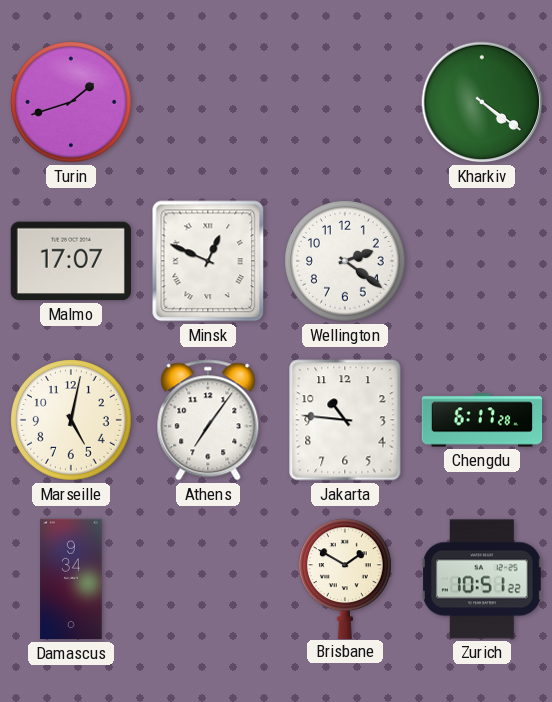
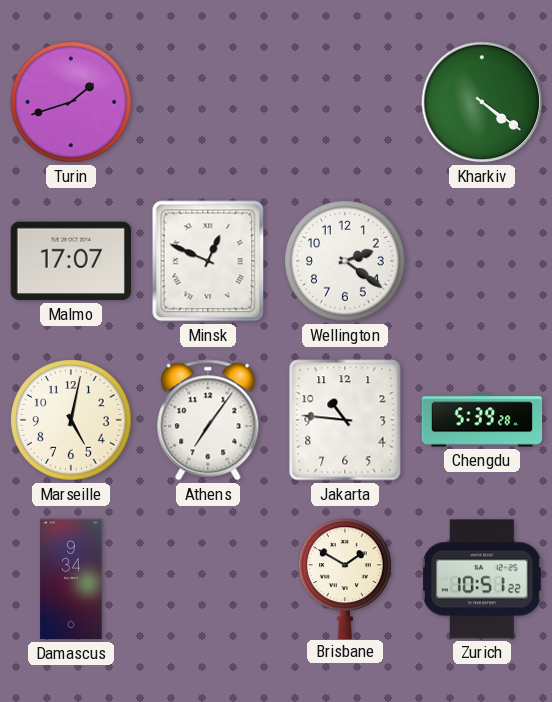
Chengdu: 6:17 -> 5:39 (482, 420)
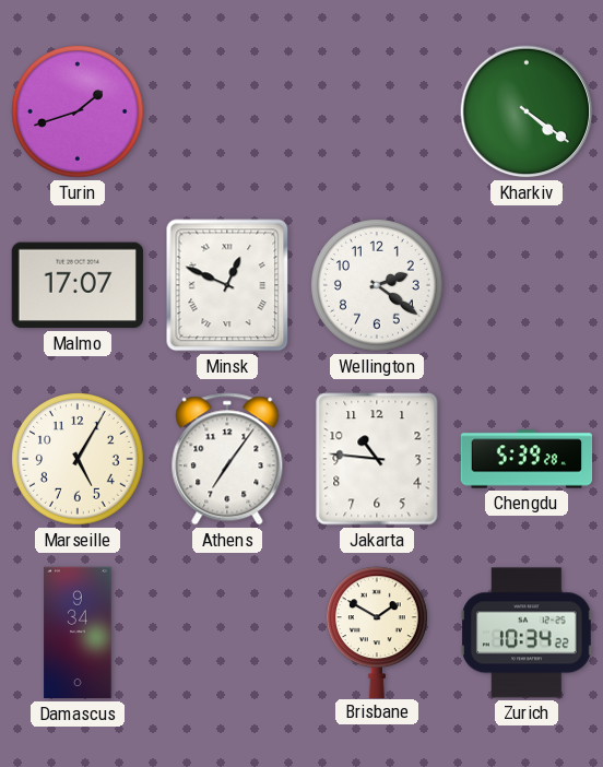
Marseille: 5:02 -> 5:05 (79, 460)
Zurich: 10:51 -> 10:34 (527, 633)
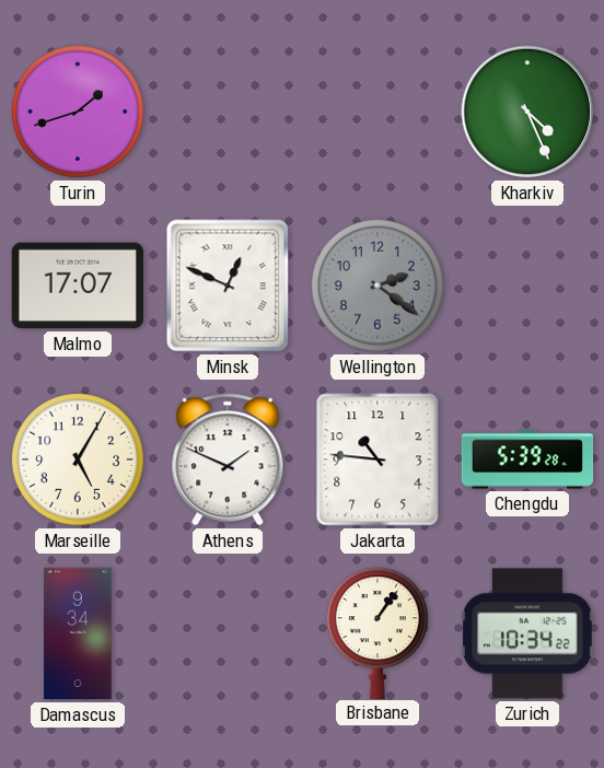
Kharkiv: 4:21 -> 4:26 (527, 112)
Wellington dial: white -> grey (379, 287)
Athens: 7:06 -> 1:49 (228, 459)
Brisbane: 1:50 -> 1:06 (377, 632)
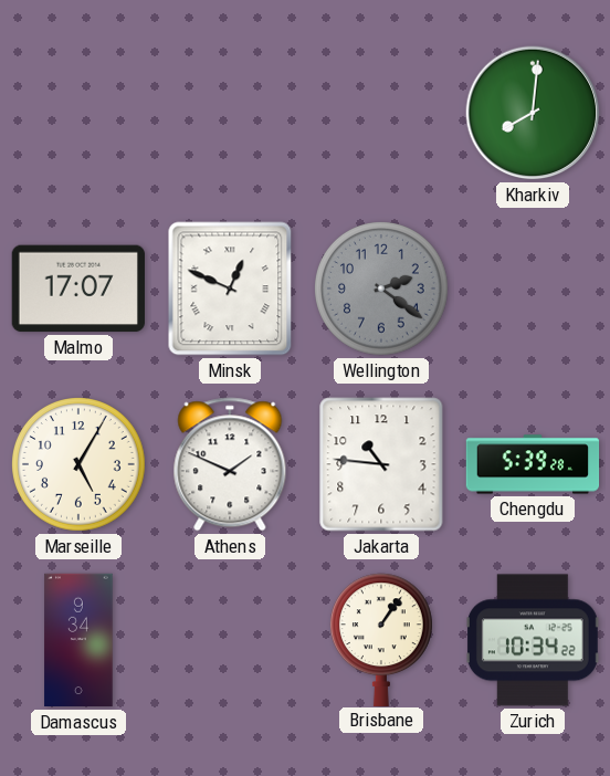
Turin: 1:42 -> none (79, 113)
Kharkiv: 4:26 -> 8:01 (533, 113)
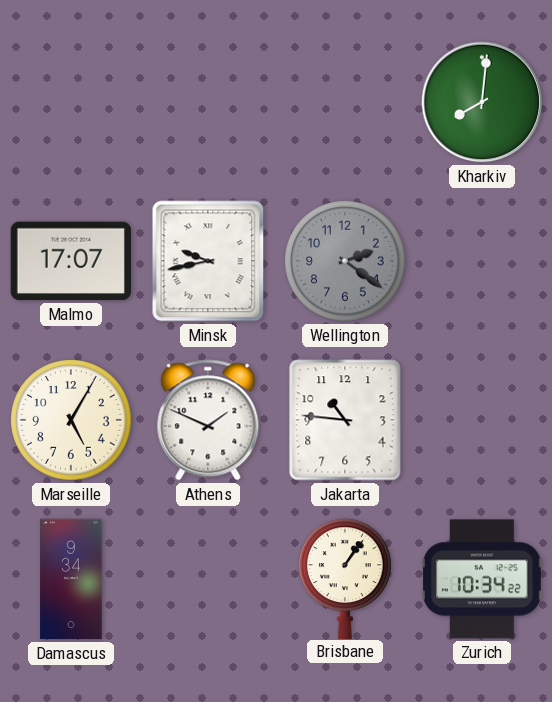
Minsk: 12:49 -> 9:43 (208, 261)
Chengdu: 5:39 -> none (533, 464)
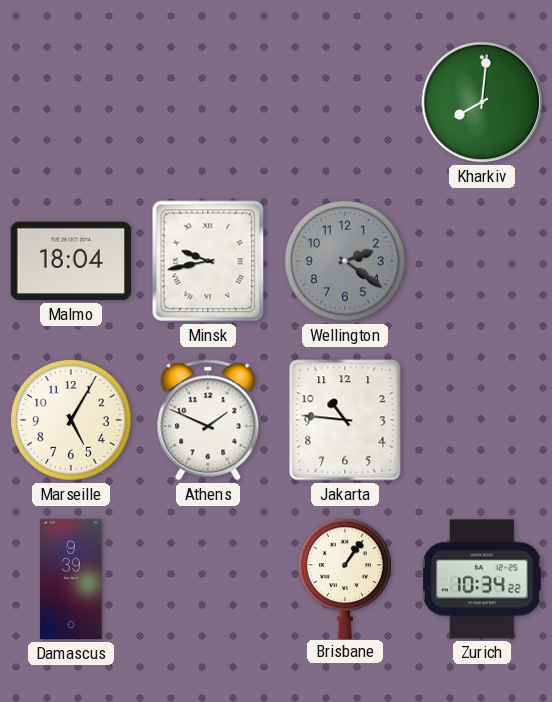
Malmo: 17:07 -> 18:04 (71, 261)
Damascus: 9:34 -> 9:39 (71, 579)
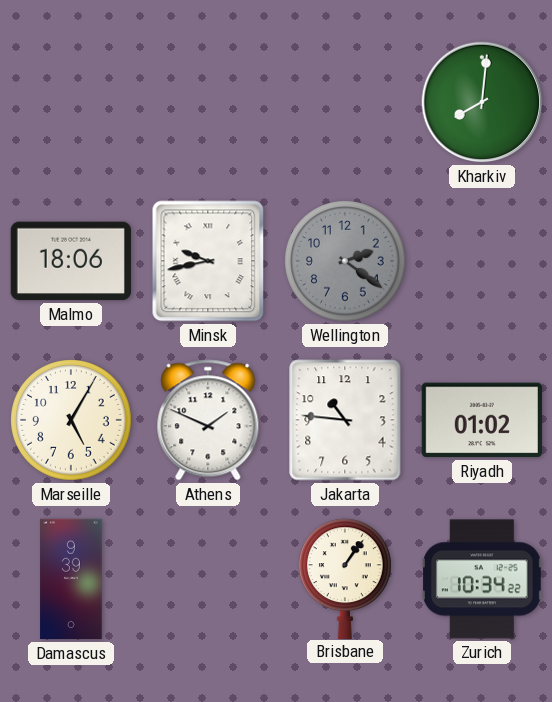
Malmo: 18:04 -> 18:06 (71, 261)
Riyadh: none -> 01:02 (482, 420)
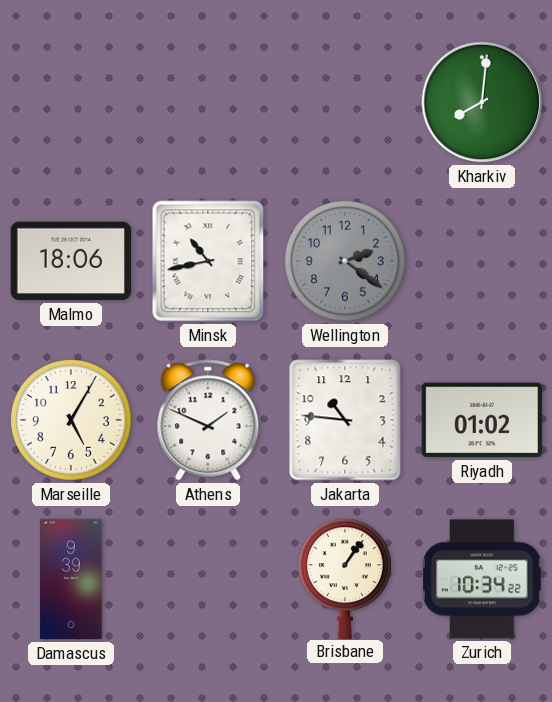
Minsk: 9:43 -> 10:43 (208, 261)
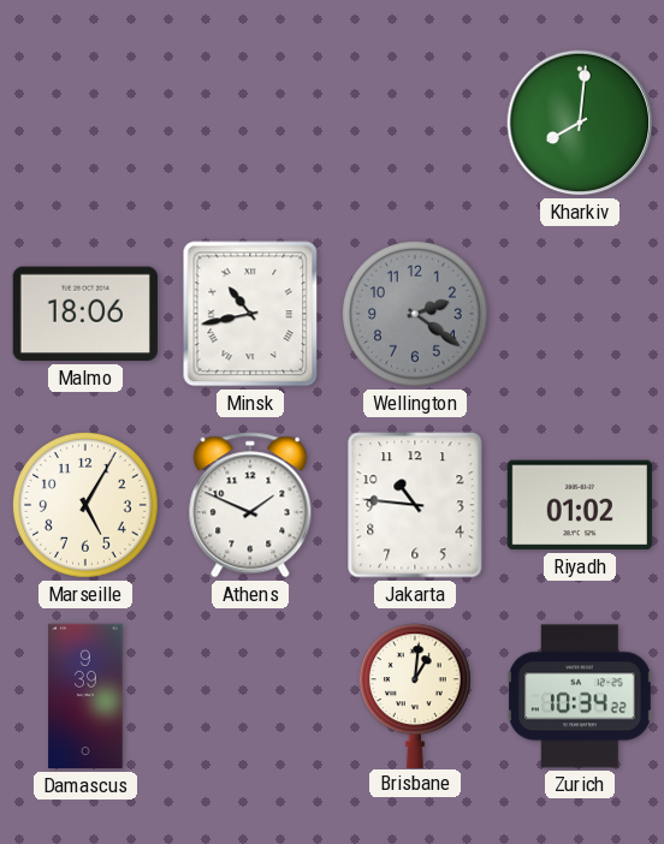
Brisbane: 1:06 -> 1:01 (415, 695)
